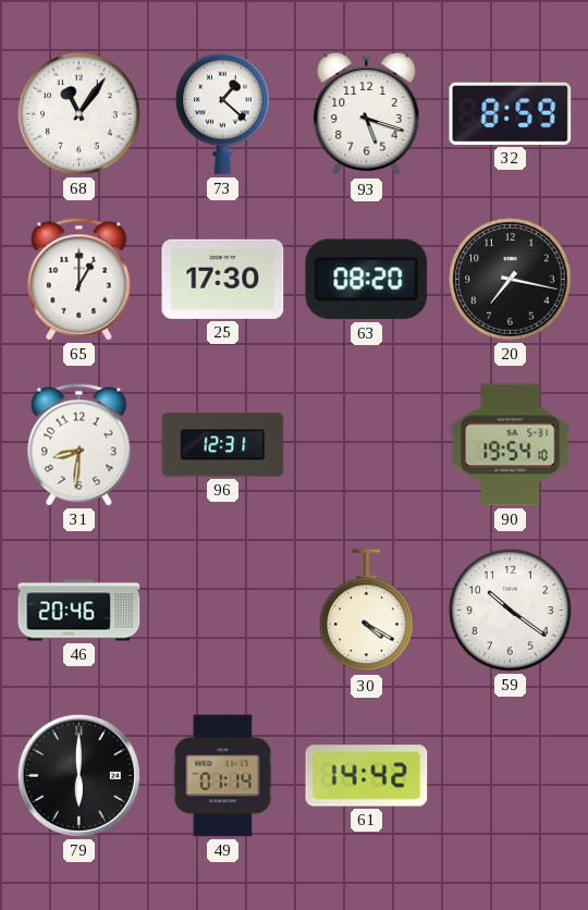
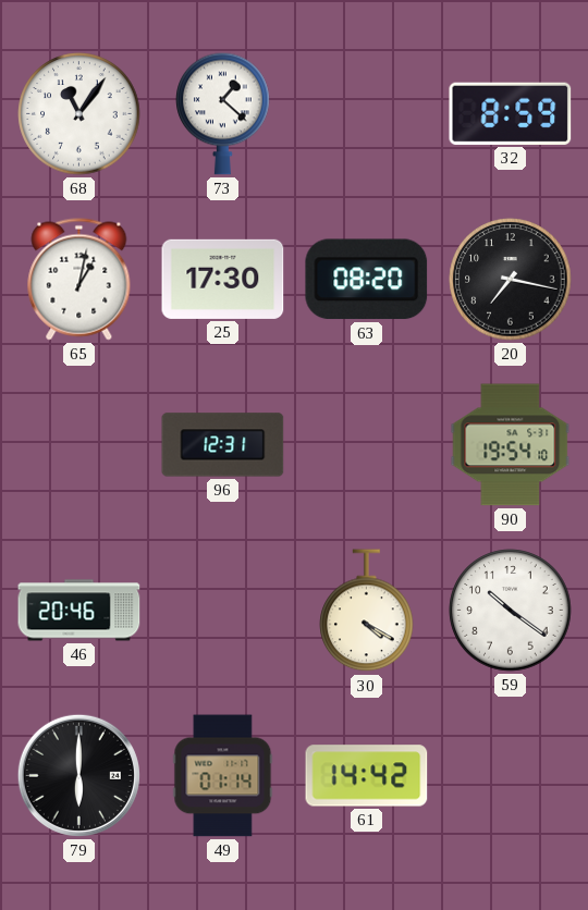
93: 5:18 -> none (367, 114)
65: 1:00 -> 1:02 (79, 280)
31: 8:31 -> none (79, 445)
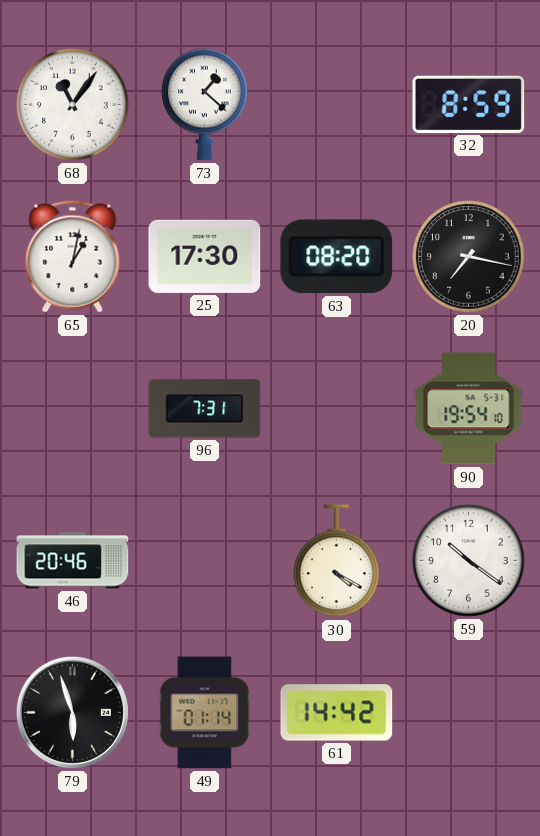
96: 12:31 -> 7:31 (205, 409)
79: 6:00 -> 5:57 (72, 712)
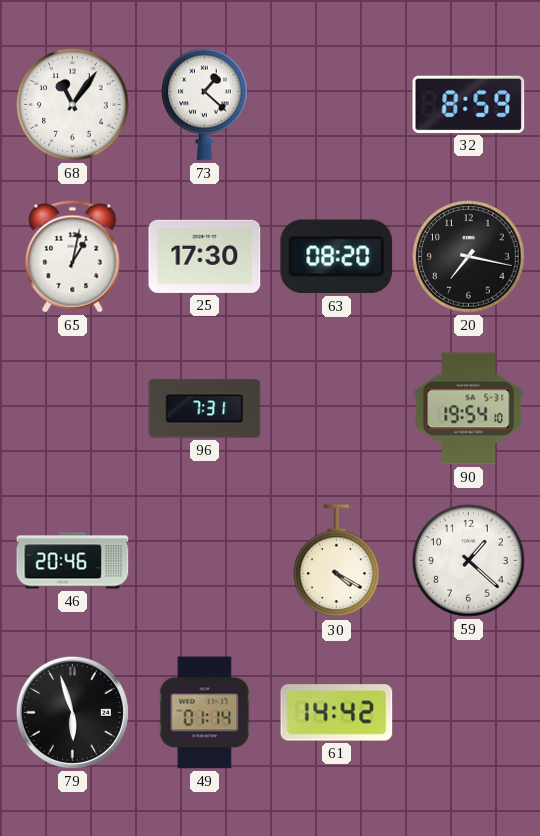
59: 10:21 -> 1:22 (469, 561)
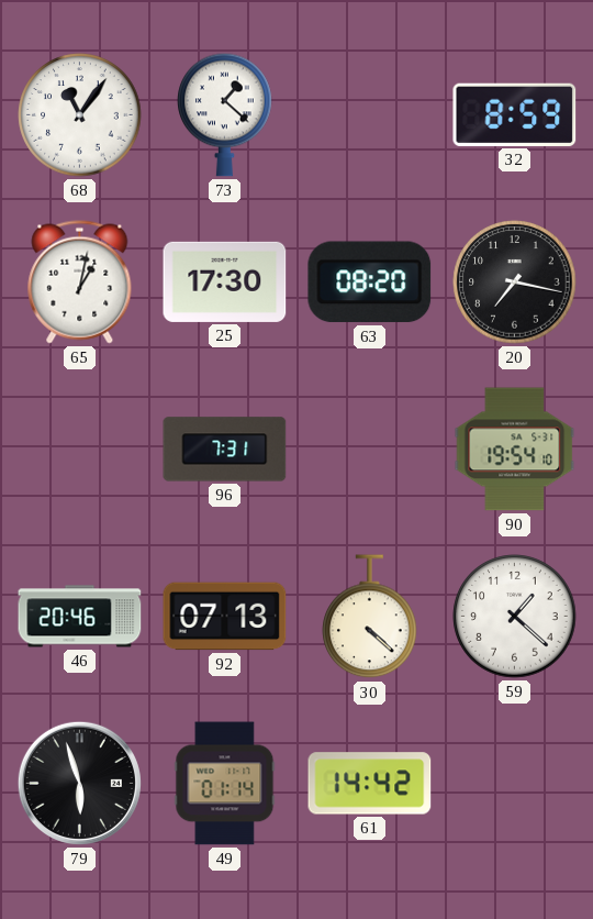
92: none -> 07:13 (225, 617)
30: 4:20 -> 4:22 (370, 617)
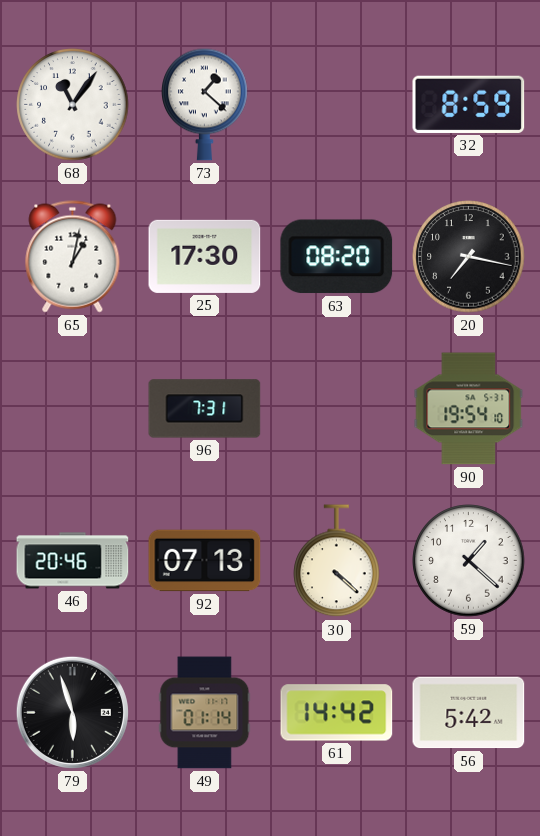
56: none -> 5:42 (469, 713)
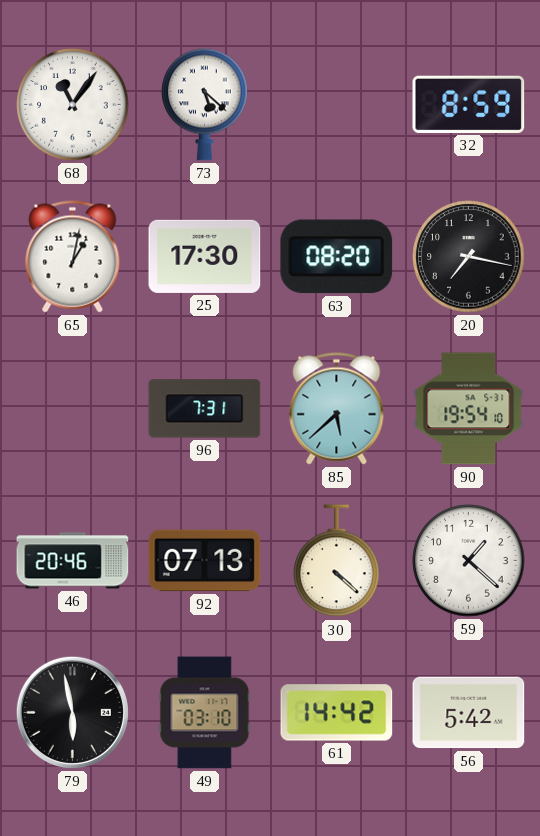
73: 1:22 -> 5:22 (205, 104)
85: none -> 5:38 (337, 409)
79: 5:57 -> 5:58 (72, 712)
49: 01:14 -> 03:10 (205, 713)
